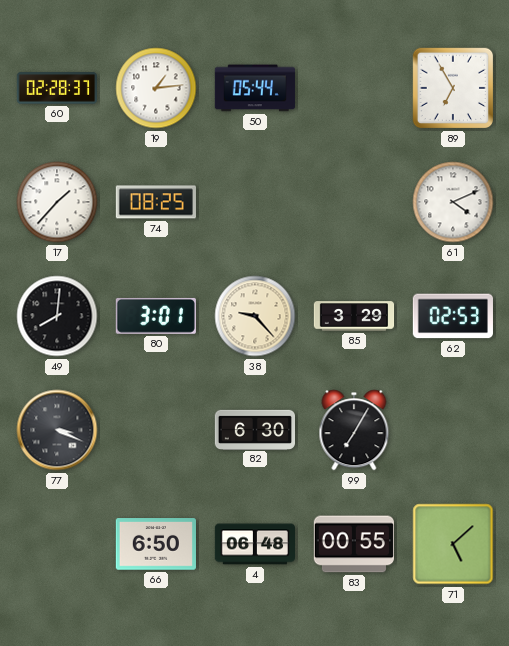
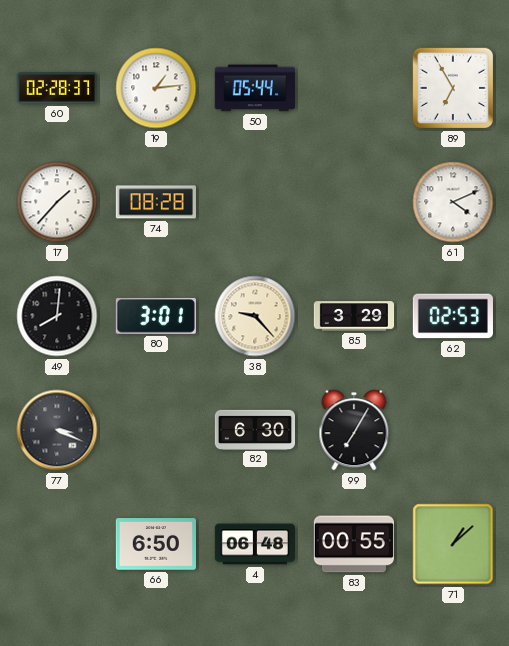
74: 08:25 -> 08:28 (156, 202)
71: 5:08 -> 1:08 (453, 544)
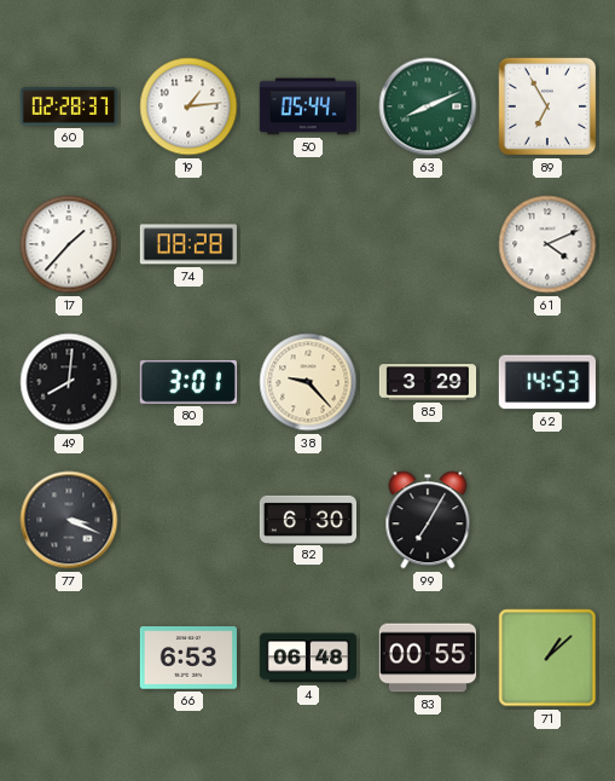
63: none -> 8:11 (428, 106)
62: 02:53 -> 14:53 (547, 382)
66: 6:50 -> 6:53 (188, 658)
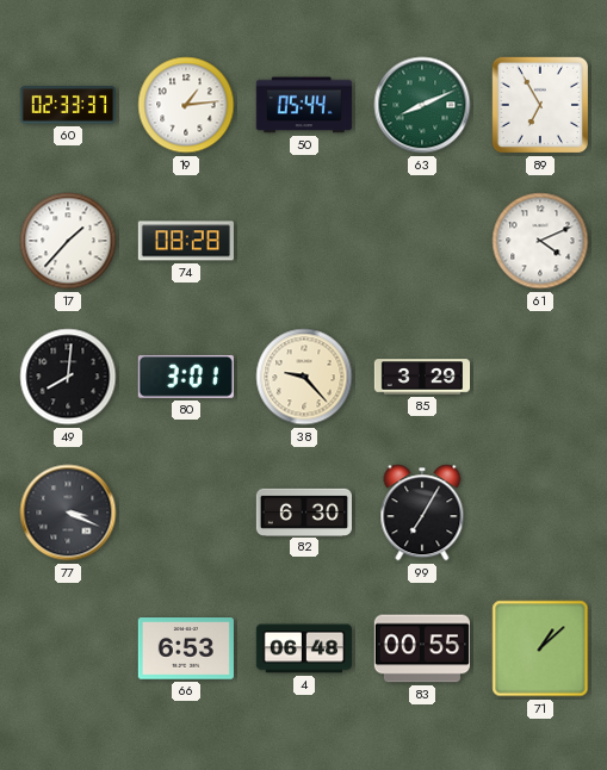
60: 02:28 -> 02:33 (67, 105)
62: 14:53 -> none (547, 382)
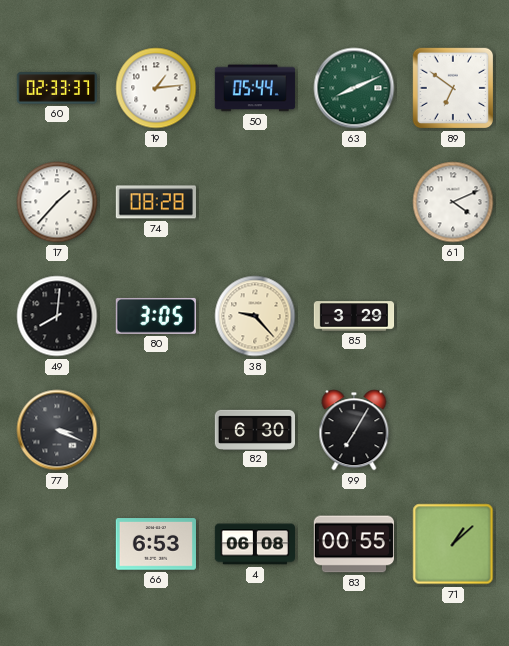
89: 6:55 -> 6:51 (453, 88)
80: 3:01 -> 3:05 (156, 316)
4: 06:48 -> 06:08 (254, 544)
